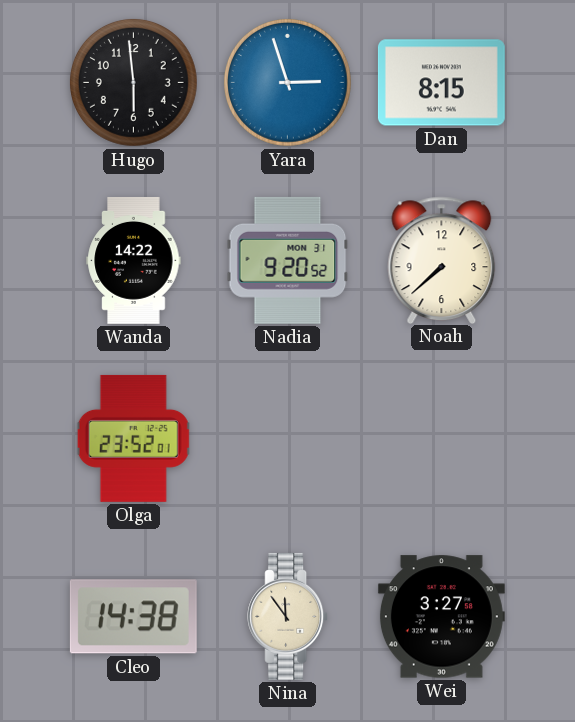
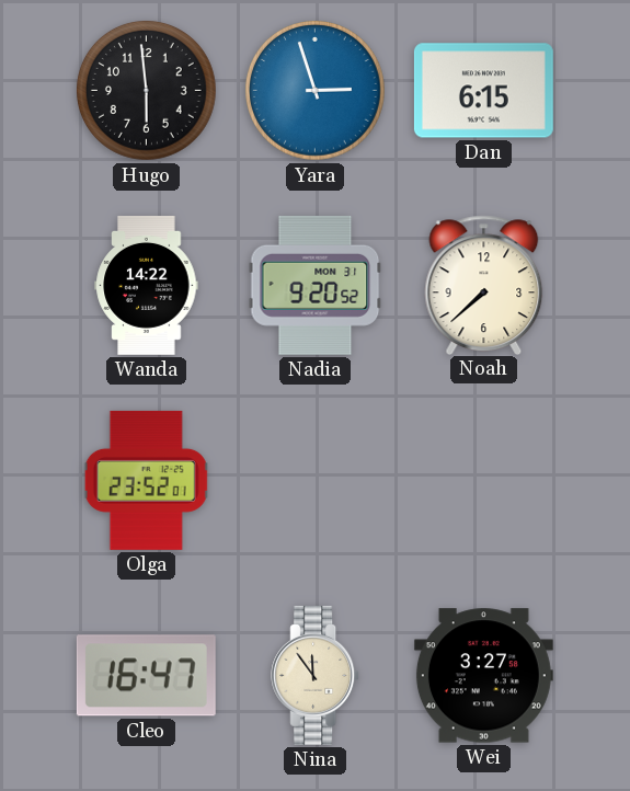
Dan: 8:15 -> 6:15 (483, 91)
Cleo: 14:38 -> 16:47 (146, 676)
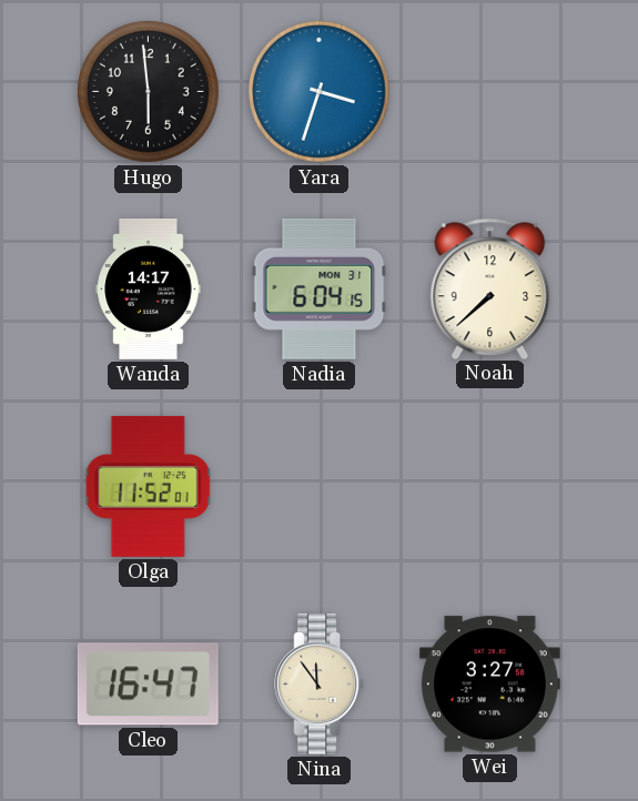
Yara: 2:57 -> 3:33 (318, 92)
Dan: 6:15 -> none (483, 91)
Wanda: 14:22 -> 14:17 (149, 288)
Nadia: 9:20 -> 6:04 (320, 288)
Olga: 23:52 -> 11:52 (149, 486)
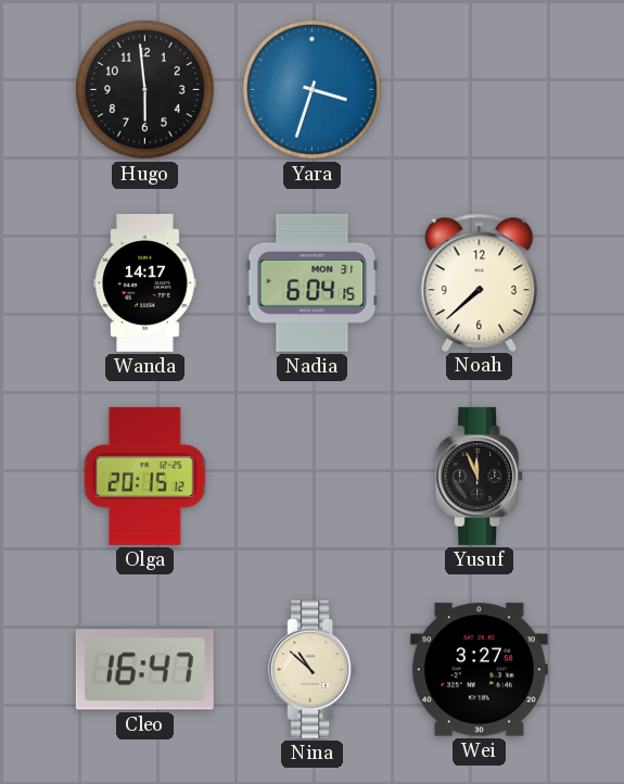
Olga: 11:52 -> 20:15 (145, 476)
Yusuf: none -> 11:56 (480, 476)
Nina: 11:54 -> 10:52 (313, 669)
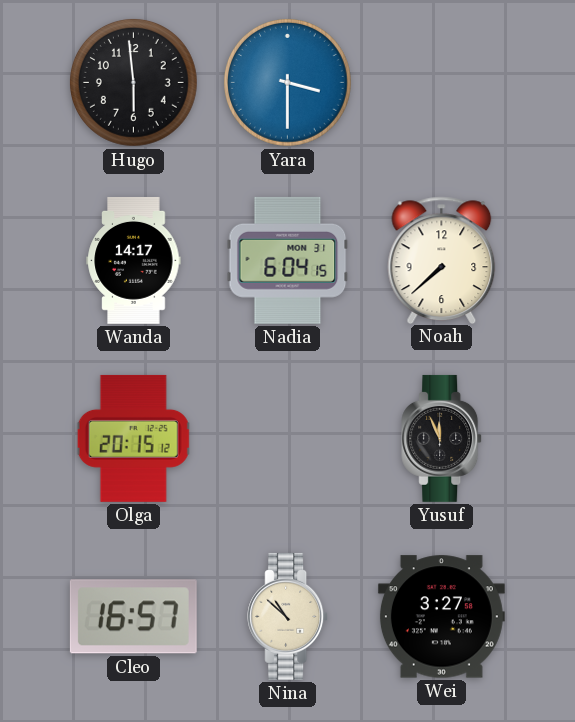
Yara: 3:33 -> 3:30 (287, 83)
Cleo: 16:47 -> 16:57 (133, 617)
